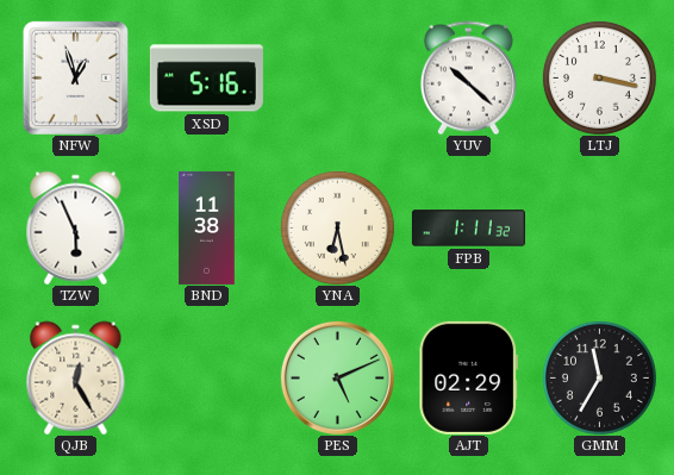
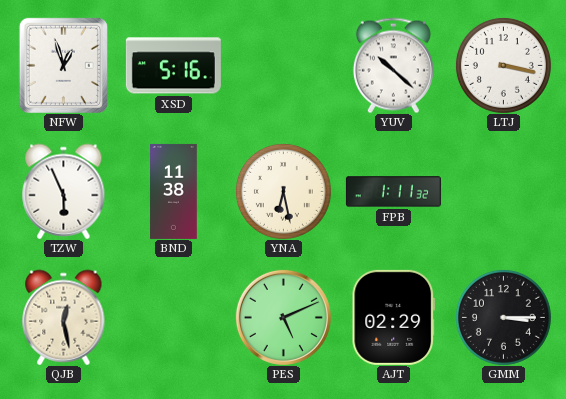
QJB: 12:25 -> 12:28 (64, 317)
GMM: 11:35 -> 3:15 (503, 317)
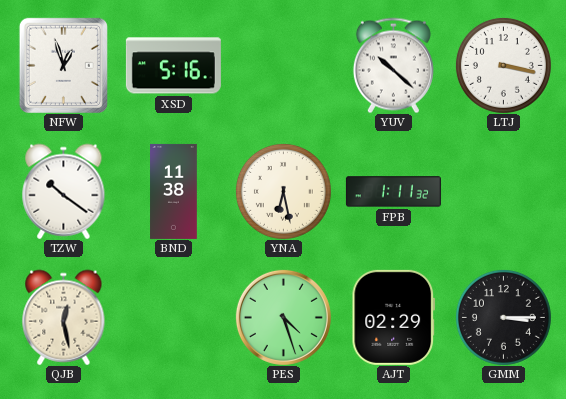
TZW: 5:56 -> 10:21 (64, 191)
PES: 5:11 -> 4:27 (283, 317)
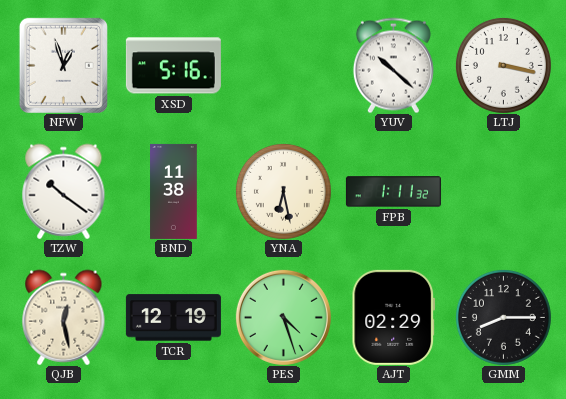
TCR: none -> 12:19 (173, 318)
GMM: 3:15 -> 8:15 (503, 317)
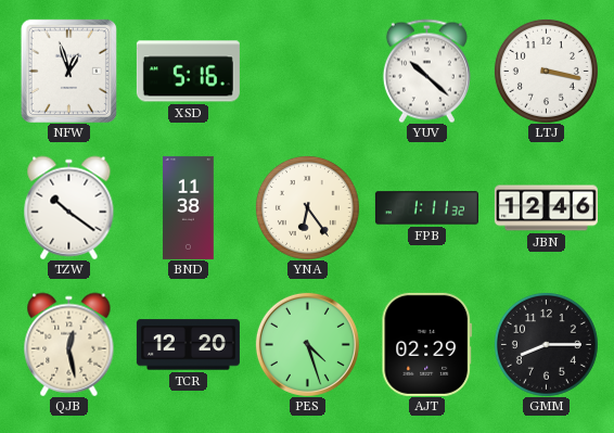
YNA: 6:28 -> 6:24 (307, 207)
JBN: none -> 12:46 (546, 208)
TCR: 12:19 -> 12:20 (188, 345)
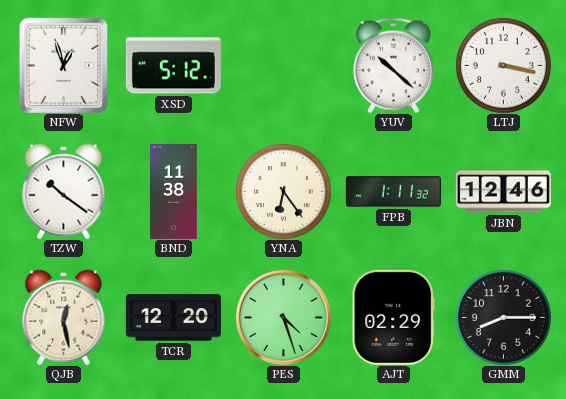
XSD: 5:16 -> 5:12 (173, 66)
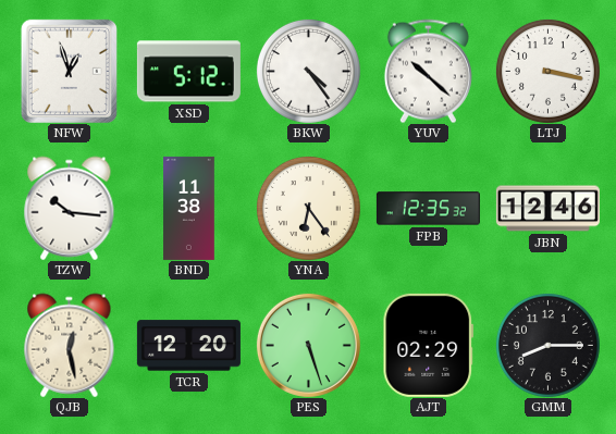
BKW: none -> 4:24 (308, 71)
TZW: 10:21 -> 10:16 (70, 208)
FPB: 1:11 -> 12:35 (428, 209)
PES: 4:27 -> 5:27 (308, 345)
